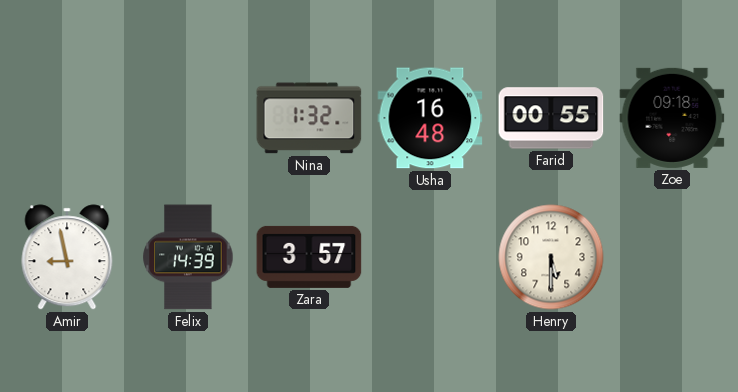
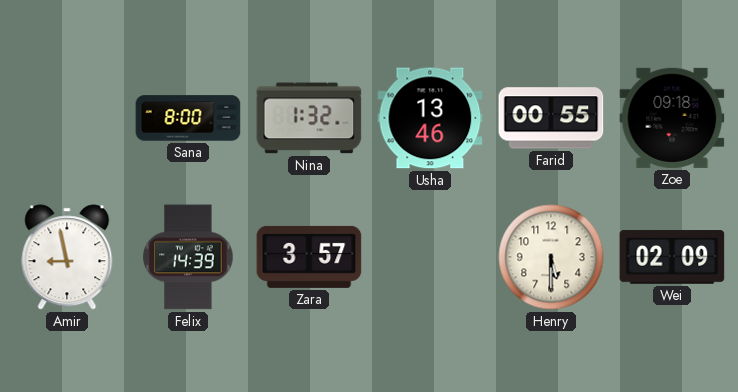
Sana: none -> 8:00 (188, 118)
Usha: 16:48 -> 13:46 (430, 118)
Wei: none -> 02:09 (672, 257)
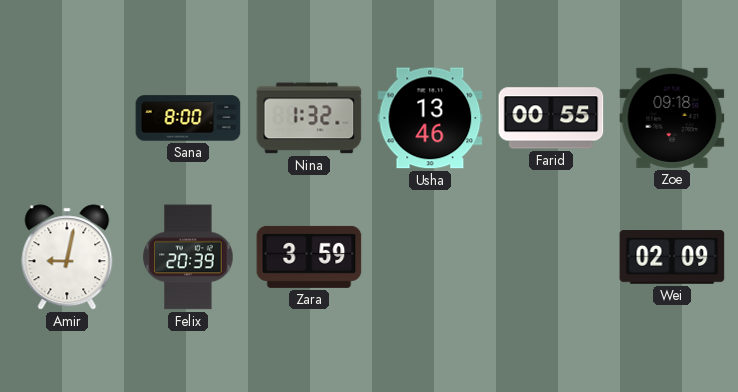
Amir: 8:58 -> 9:02 (67, 257)
Felix: 14:39 -> 20:39 (188, 257)
Zara: 3:57 -> 3:59 (309, 257)
Henry: 5:30 -> none (551, 257)
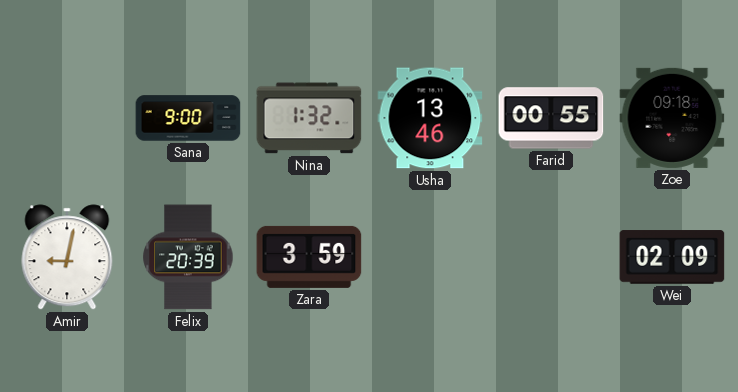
Sana: 8:00 -> 9:00 (188, 118)
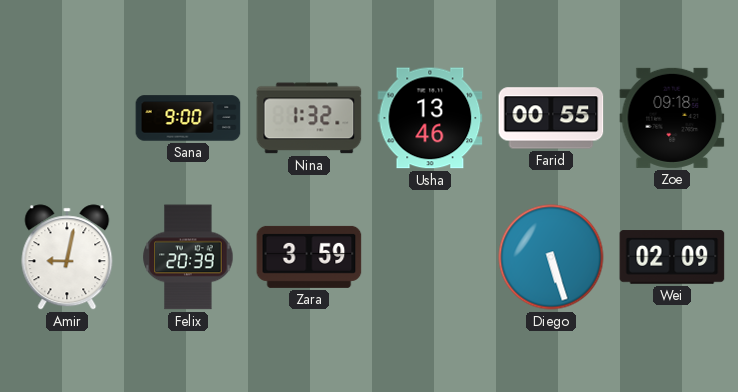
Diego: none -> 5:27 (551, 257)
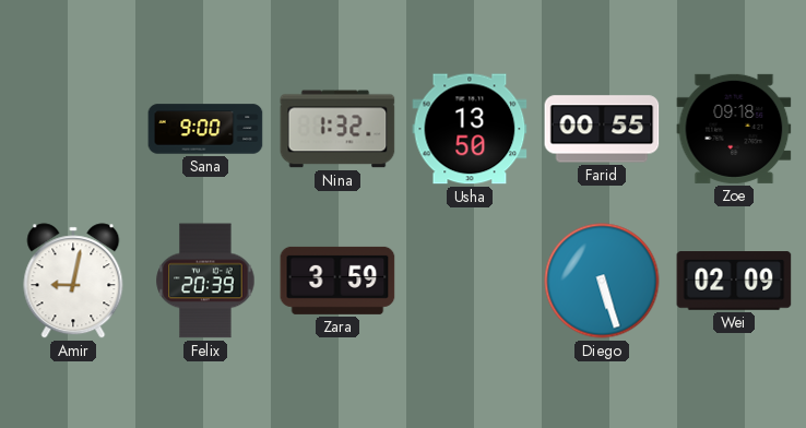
Usha: 13:46 -> 13:50 (470, 129)
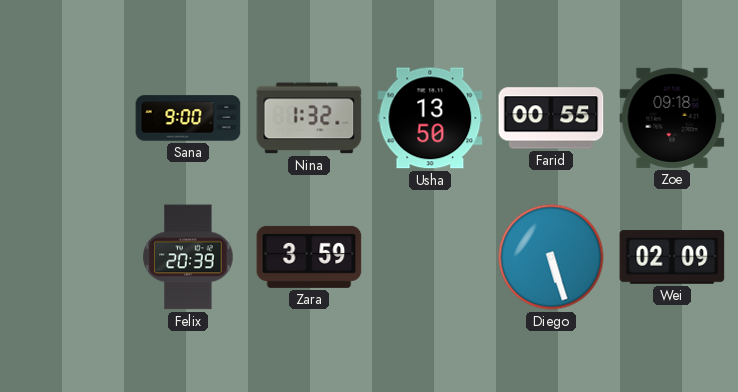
Amir: 9:02 -> none (73, 281)
